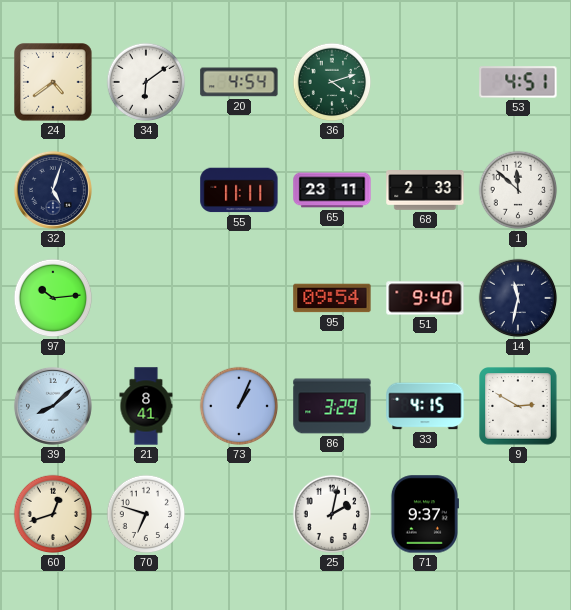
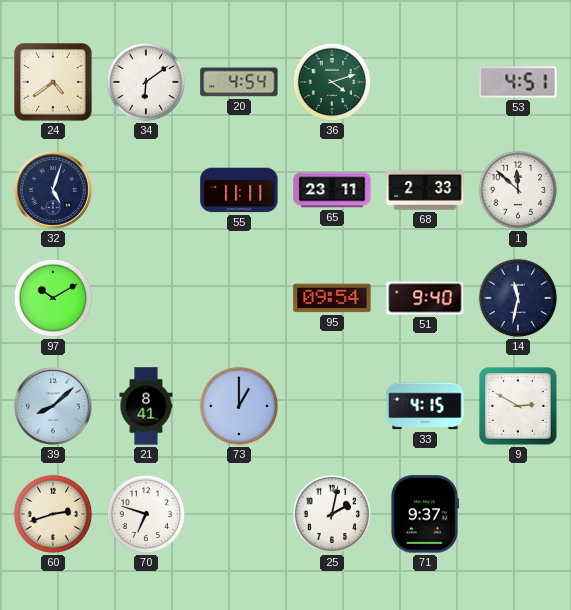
97: 10:14 -> 10:10 (53, 298)
73: 1:04 -> 1:00 (239, 406)
86: 3:29 -> none (332, 406)
60: 12:42 -> 2:42 (53, 514)
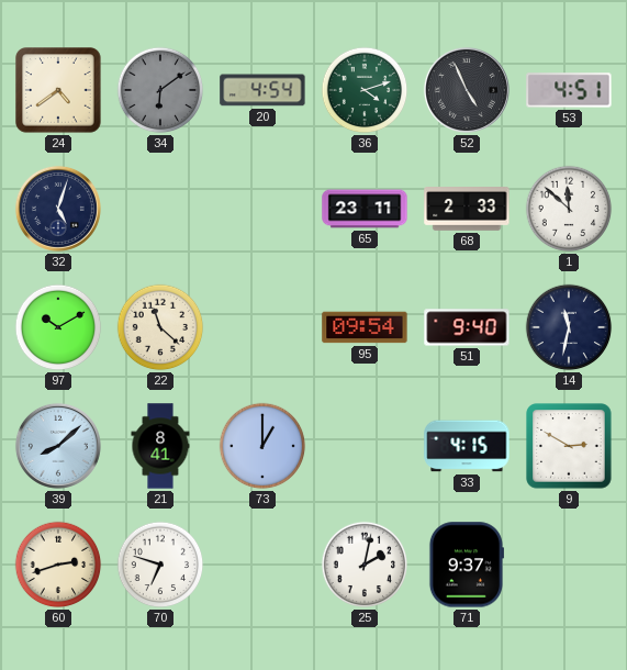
34 dial: white -> grey (160, 90)
52: none -> 4:56 (467, 90)
55: 11:11 -> none (239, 190)
22: none -> 11:22 (160, 327)
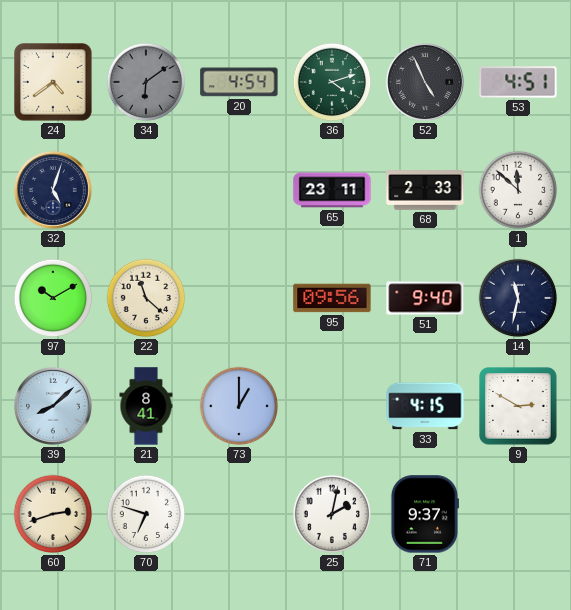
95: 09:54 -> 09:56 (332, 298)
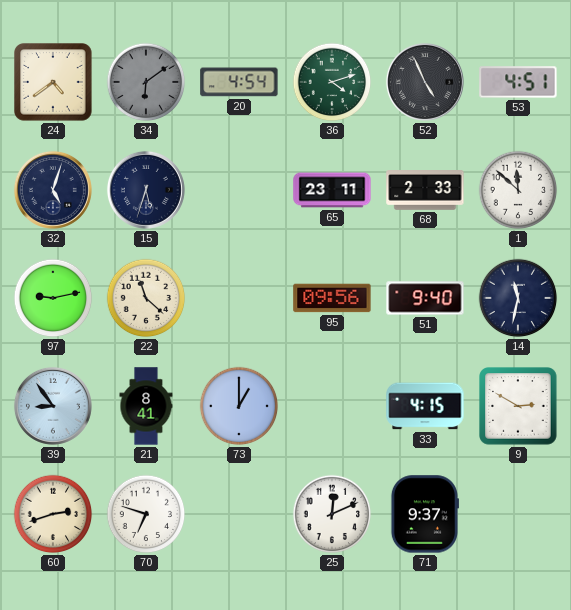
15: none -> 5:33 (146, 190)
97: 10:10 -> 9:13 (53, 298)
39: 8:08 -> 8:54 (53, 406)
25: 2:02 -> 12:11 (332, 514)
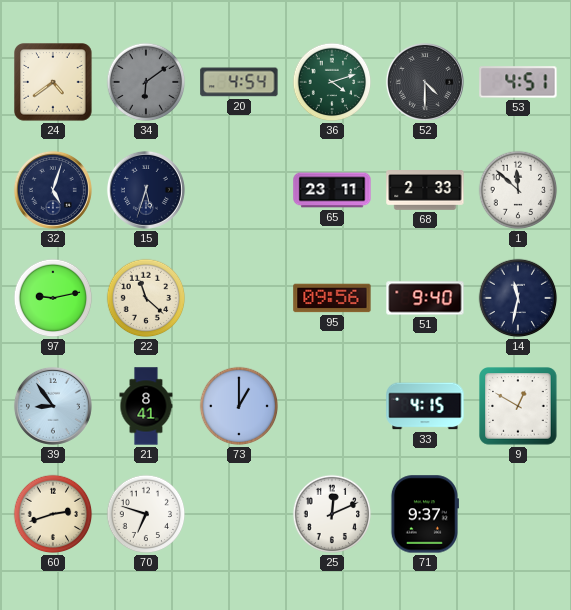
52: 4:56 -> 4:30 (425, 82)
9: 2:50 -> 12:50 (518, 406)
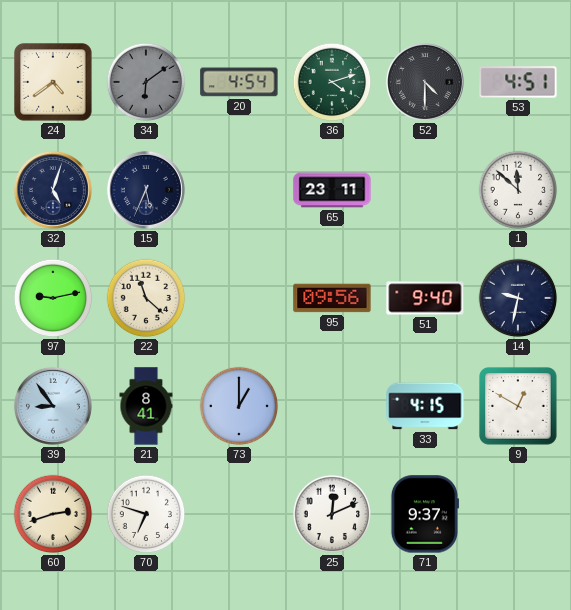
15: 5:33 -> 5:34 (146, 190)
68: 2:33 -> none (425, 191)
14: 11:32 -> 9:32 (518, 298)
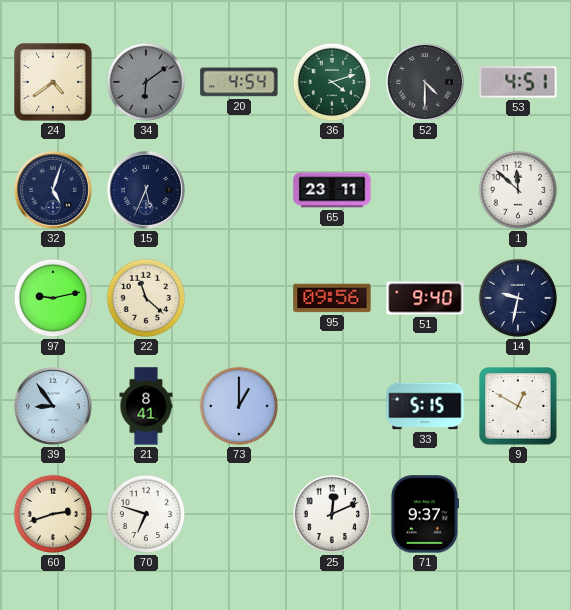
33: 4:15 -> 5:15 (425, 406)
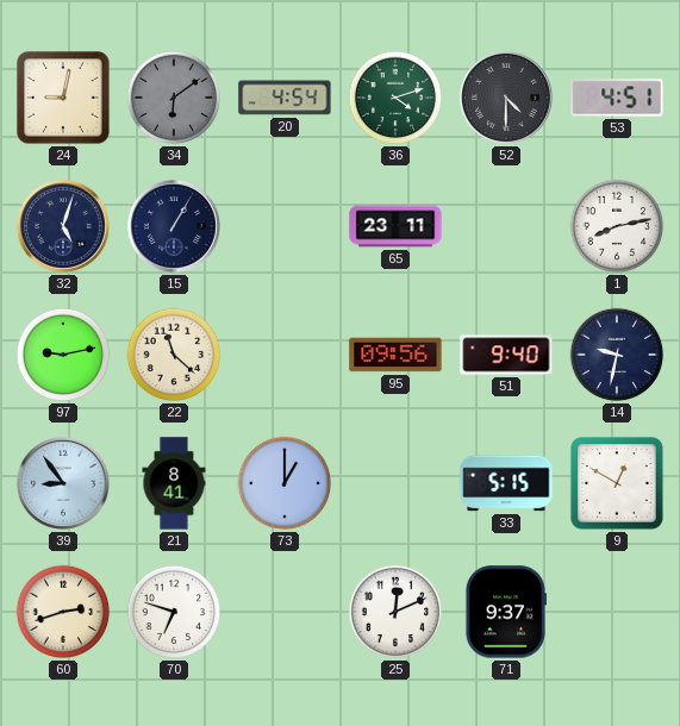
24: 4:39 -> 9:02 (63, 98)
15: 5:34 -> 1:05 (174, 226)
1: 11:52 -> 8:13 (617, 226)
